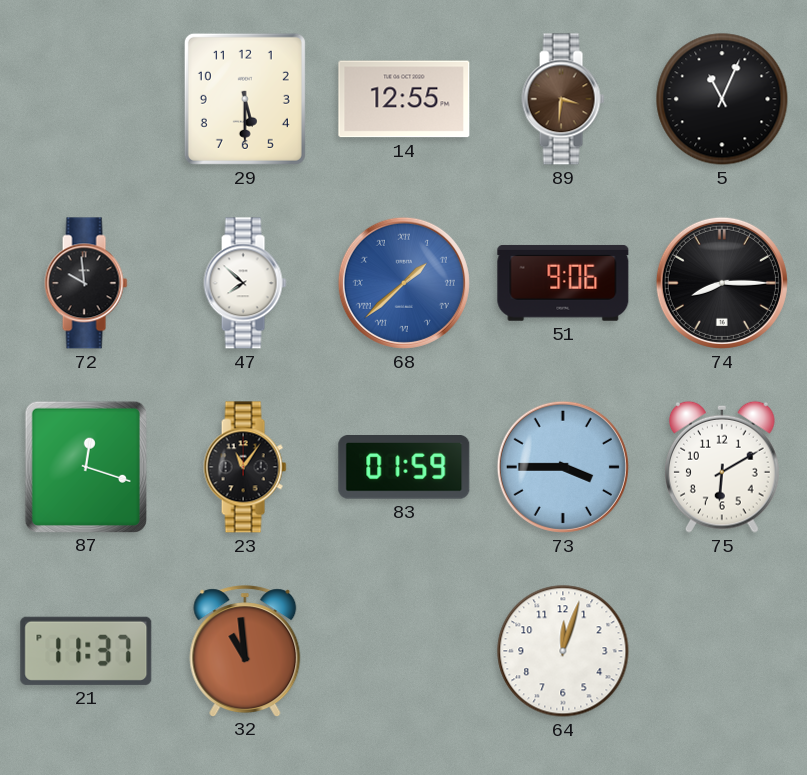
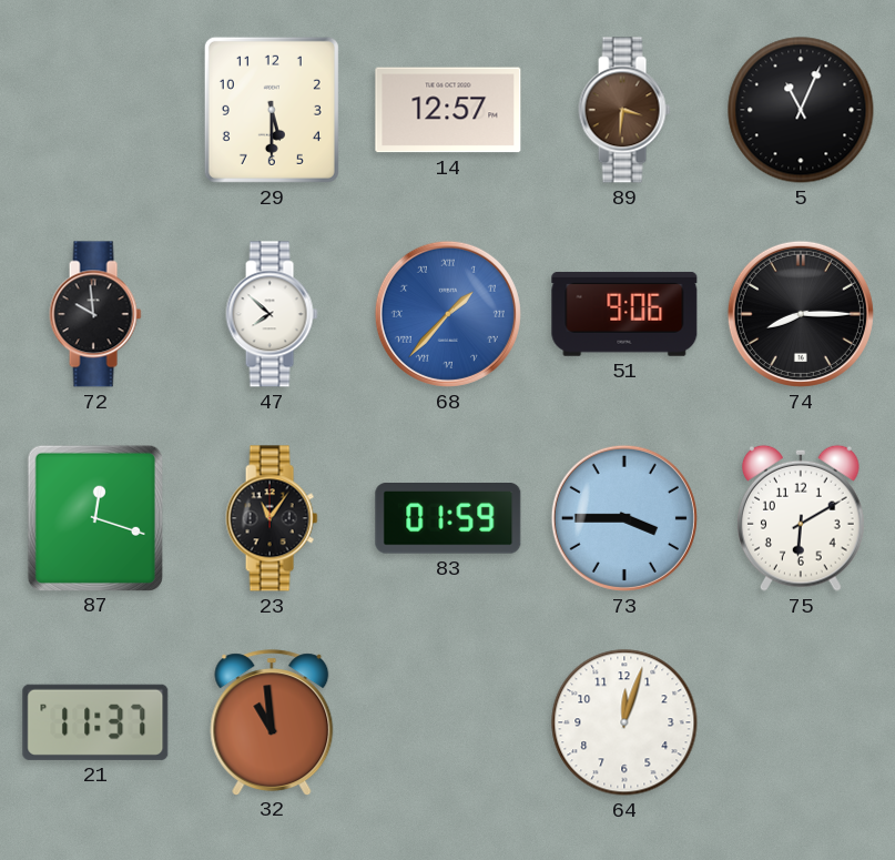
14: 12:55 -> 12:57 (448, 110)
68: 1:38 -> 1:37 (448, 314)
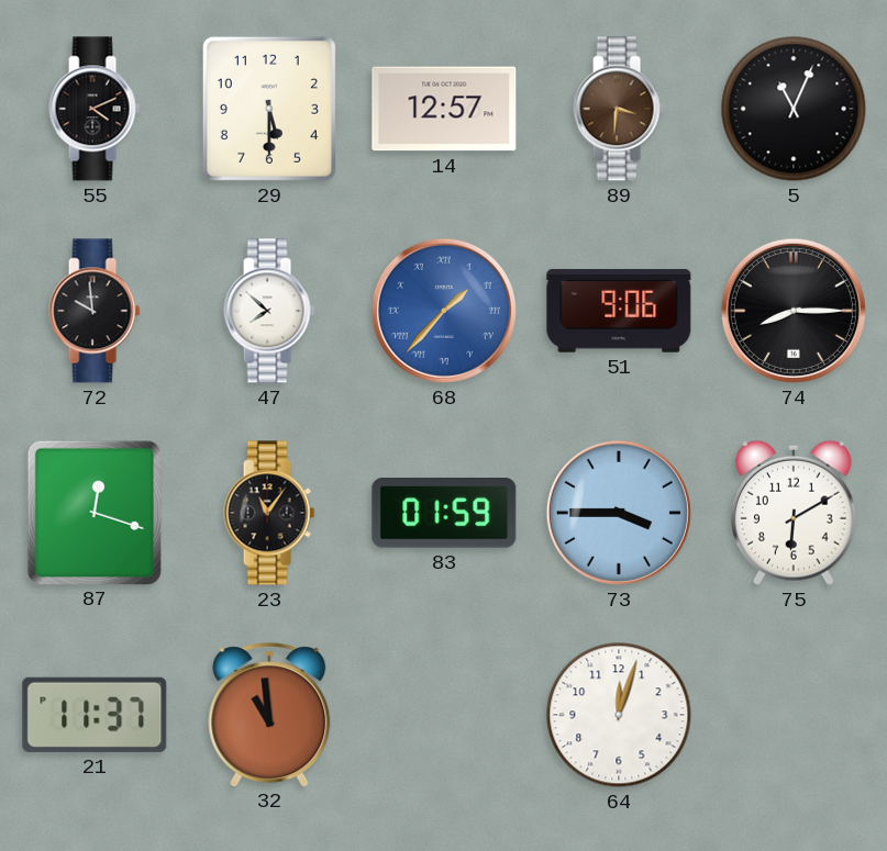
55: none -> 4:11 (95, 109)
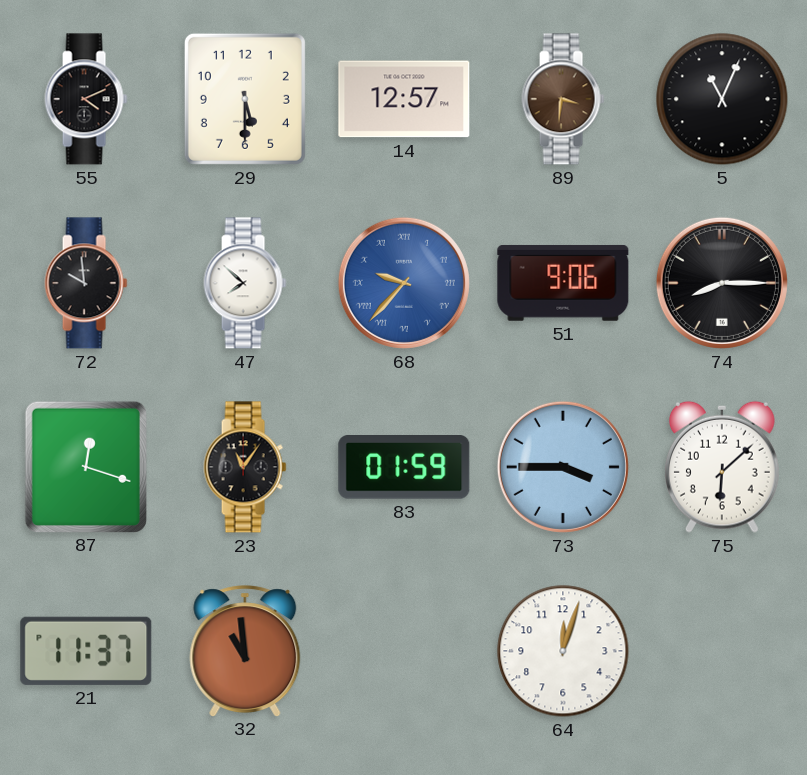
68: 1:37 -> 9:37 (404, 283)
75: 6:10 -> 6:08 (723, 467)
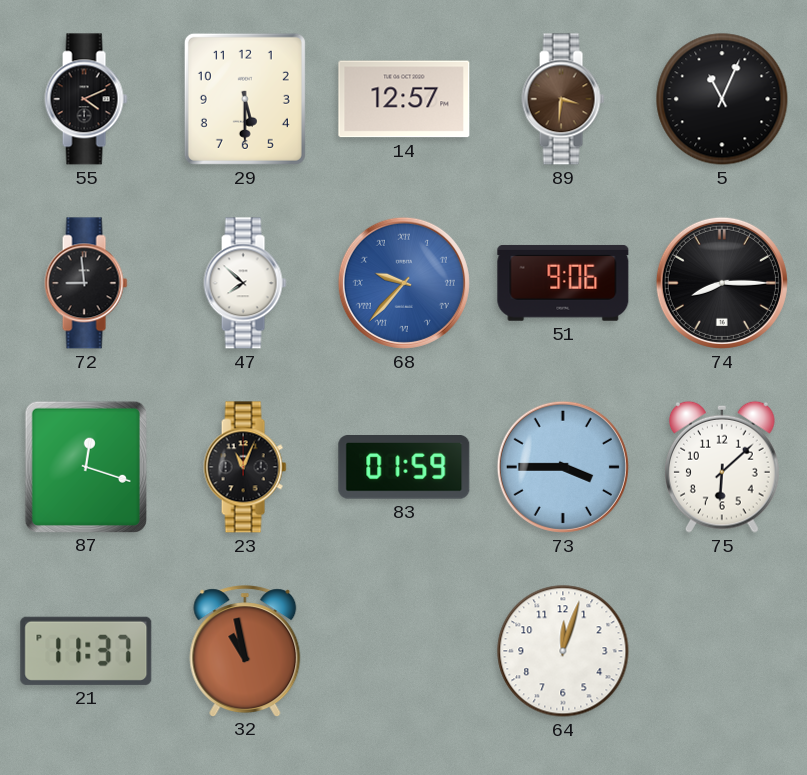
72: 9:59 -> 8:59 (86, 283)
23: 11:06 -> 11:04 (245, 467)
32: 10:59 -> 10:58 (245, 651)
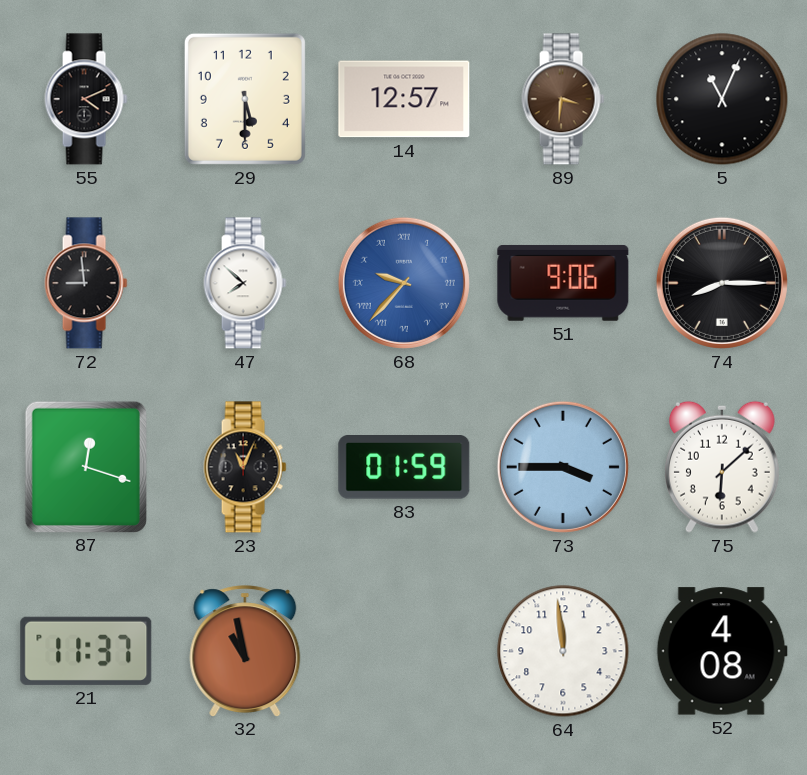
64: 12:03 -> 11:59 (563, 651)
52: none -> 4:08 (722, 651)
